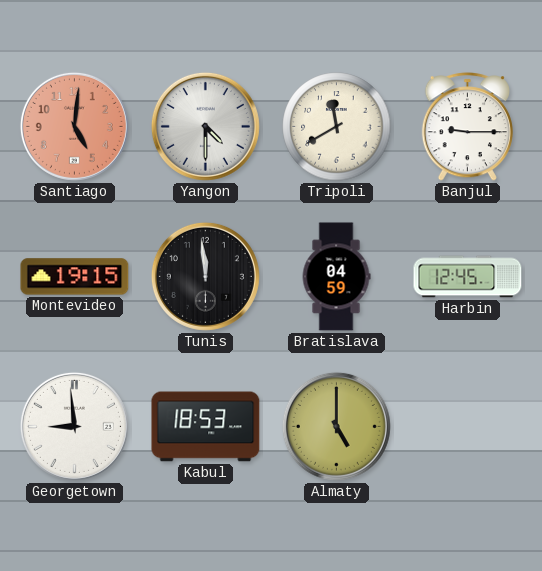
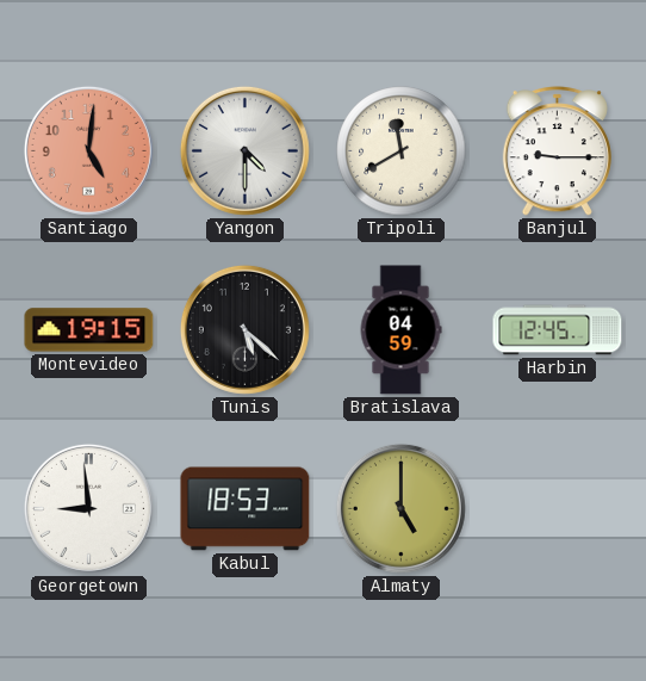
Tunis: 11:59 -> 5:22 (244, 329)
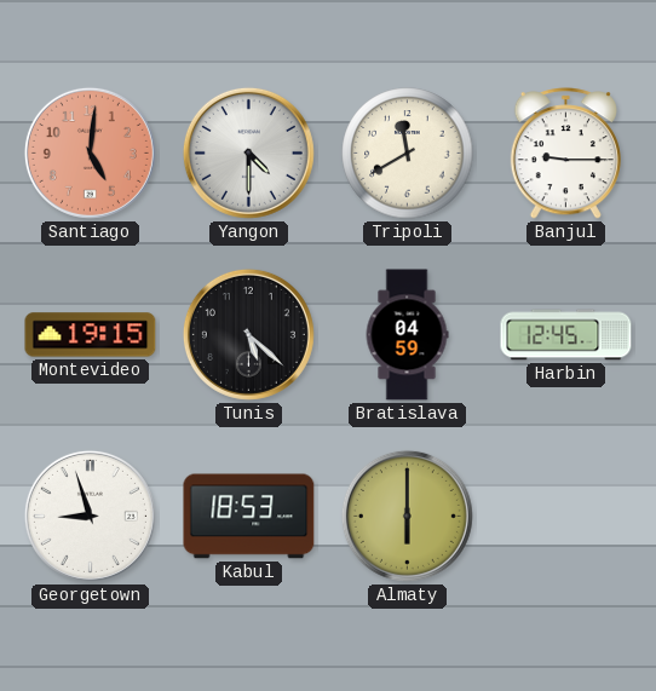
Georgetown: 8:59 -> 8:57 (90, 516)
Almaty: 5:00 -> 6:00 (407, 516)
